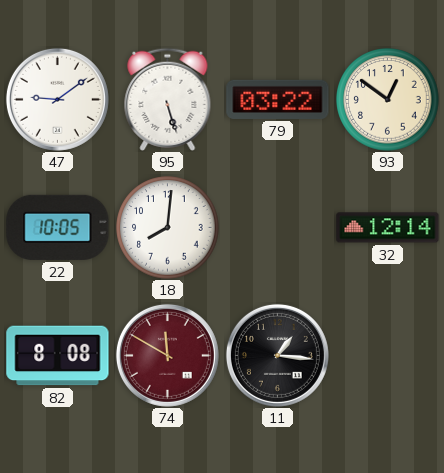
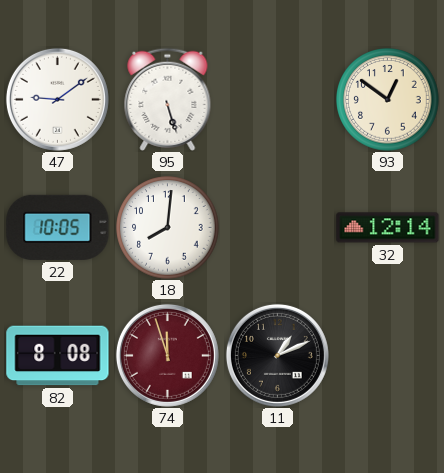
79: 03:22 -> none (278, 99)
74: 11:50 -> 11:57 (167, 355)
11: 1:16 -> 1:11 (277, 355)
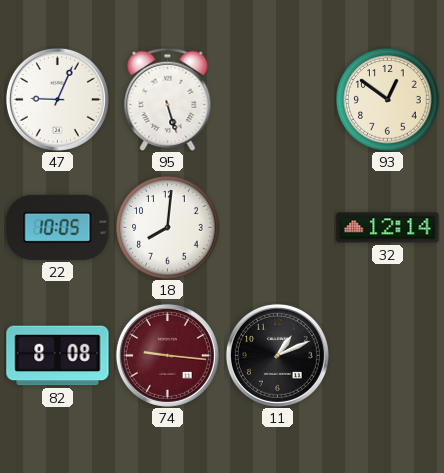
47: 9:09 -> 9:04 (57, 99)
74: 11:57 -> 9:16 (167, 355)
